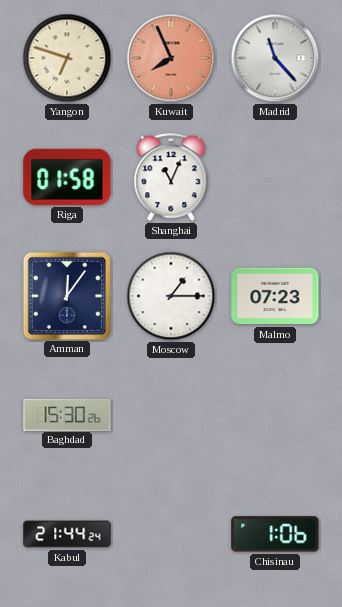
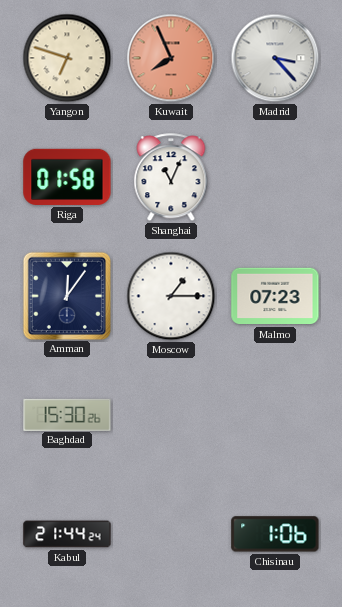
Madrid: 11:23 -> 3:23 (275, 58)
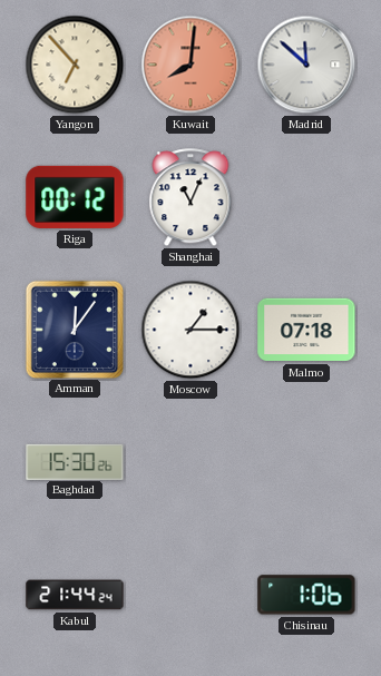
Yangon: 6:48 -> 6:53 (75, 65)
Kuwait: 7:56 -> 8:01 (190, 65)
Madrid: 3:23 -> 11:52 (306, 65)
Riga: 01:58 -> 00:12 (75, 197)
Malmo: 07:23 -> 07:18 (306, 330)
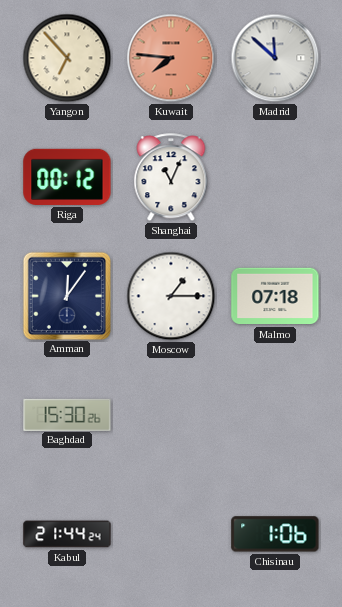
Kuwait: 8:01 -> 7:46 (171, 58)
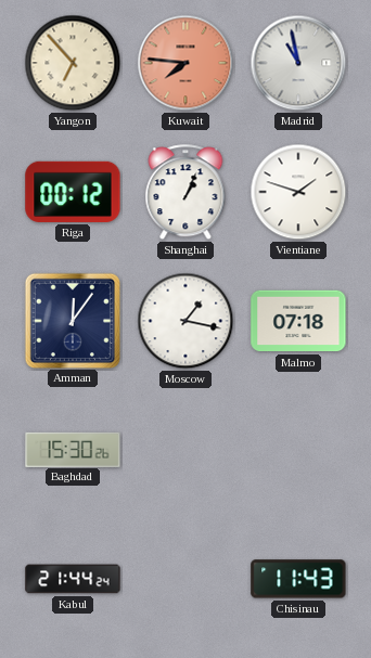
Madrid: 11:52 -> 10:58 (298, 63)
Shanghai: 11:04 -> 1:04 (185, 193)
Vientiane: none -> 1:48 (298, 192)
Moscow: 1:15 -> 1:17 (185, 321)
Chisinau: 1:06 -> 11:43 (298, 579)
